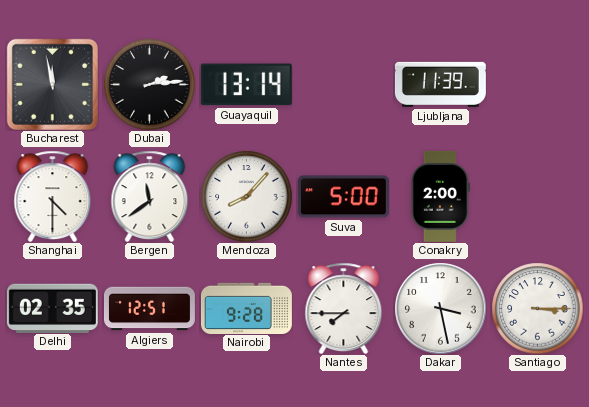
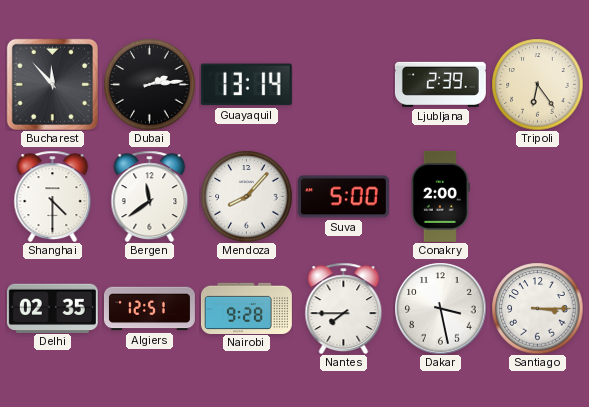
Bucharest: 11:58 -> 11:53 (52, 84)
Ljubljana: 11:39 -> 2:39 (440, 84)
Tripoli: none -> 6:24 (537, 84)
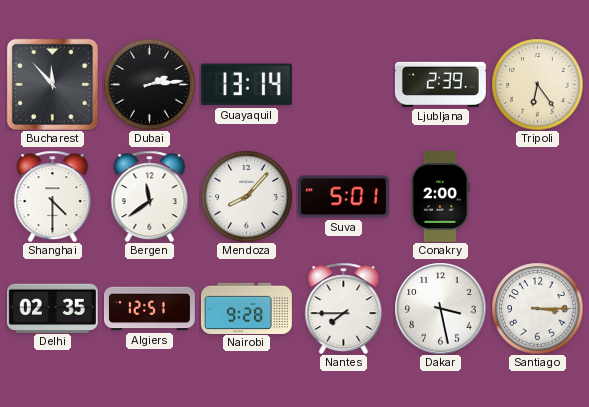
Suva: 5:00 -> 5:01 (343, 197)
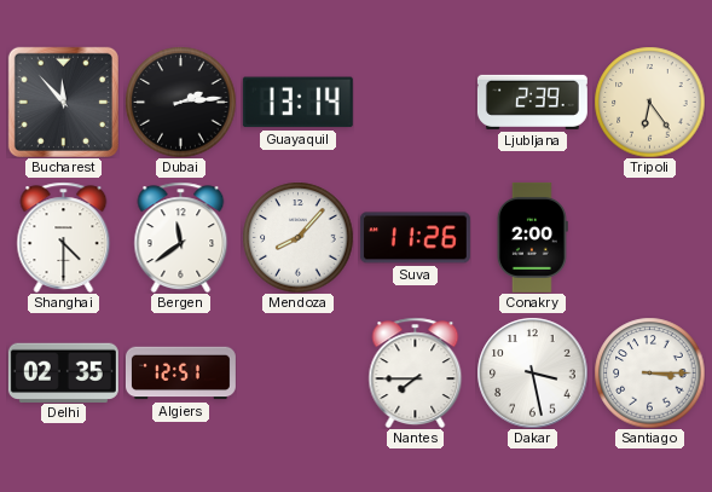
Suva: 5:01 -> 11:26 (415, 238)
Nairobi: 9:28 -> none (246, 308)
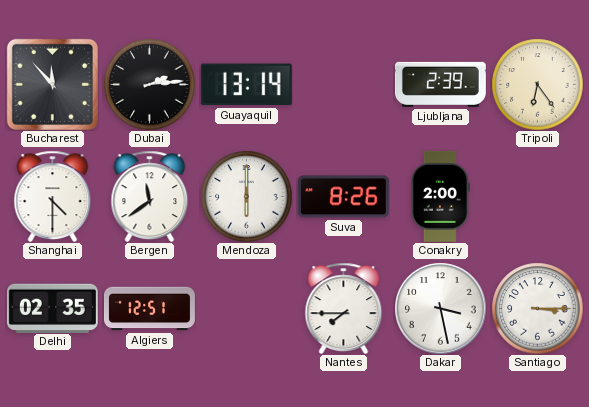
Mendoza: 8:07 -> 6:00 (246, 196)
Suva: 11:26 -> 8:26 (343, 197)
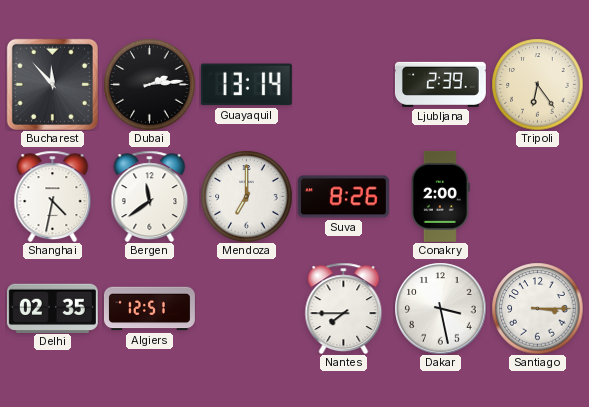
Shanghai: 4:30 -> 4:32 (53, 196)
Mendoza: 6:00 -> 7:00 (246, 196)
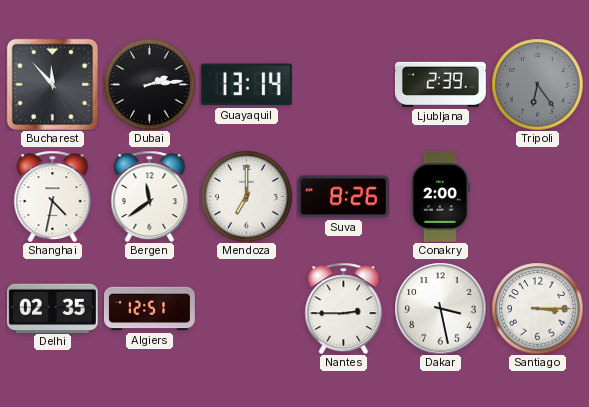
Tripoli dial: cream -> grey (537, 84)
Nantes: 7:45 -> 2:45 (344, 308)
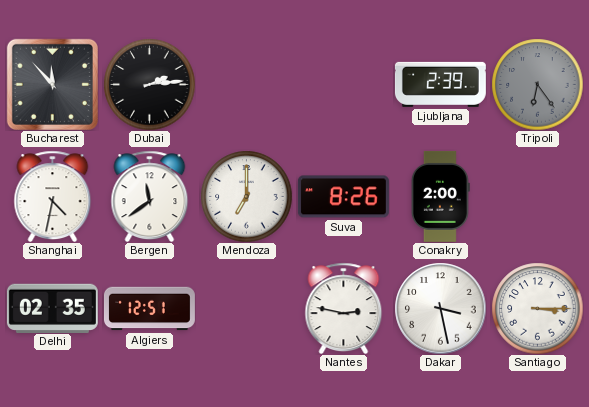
Guayaquil: 13:14 -> none (246, 85)
Nantes: 2:45 -> 2:47 (344, 308)
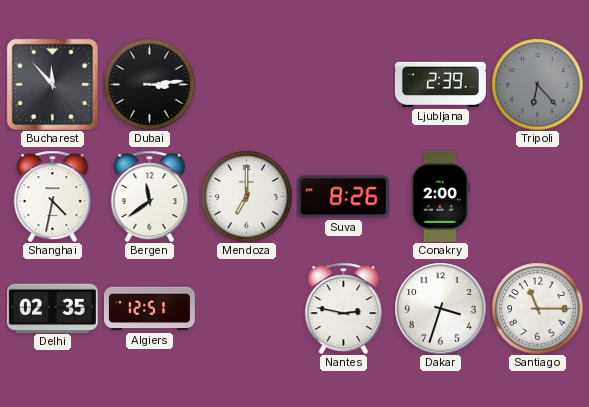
Dubai: 2:14 -> 3:14 (149, 84)
Tripoli: 6:24 -> 6:23 (537, 84)
Dakar: 3:28 -> 3:33 (440, 308)
Santiago: 3:15 -> 11:15 (537, 308)
